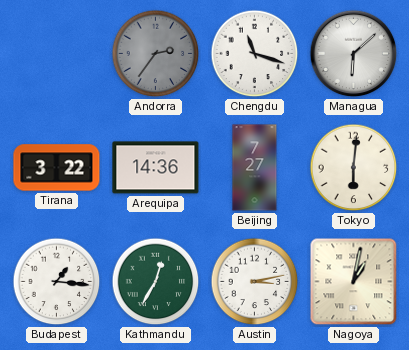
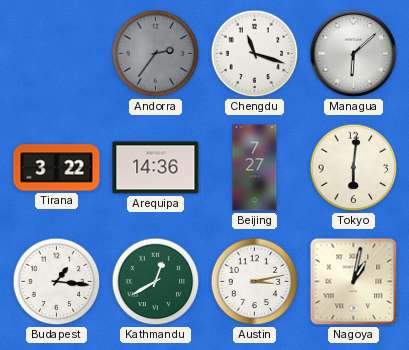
Kathmandu: 12:35 -> 12:40 (156, 282)
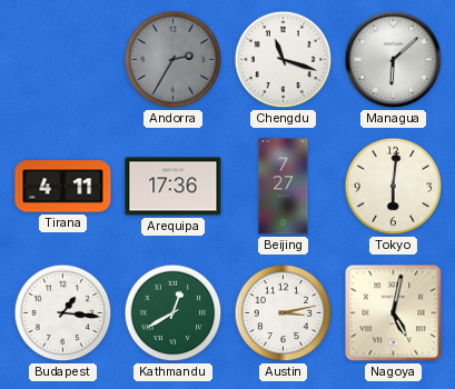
Andorra: 2:36 -> 2:35 (174, 60)
Tirana: 3:22 -> 4:11 (63, 187)
Arequipa: 14:36 -> 17:36 (174, 187)
Nagoya: 1:02 -> 5:02 (394, 313)
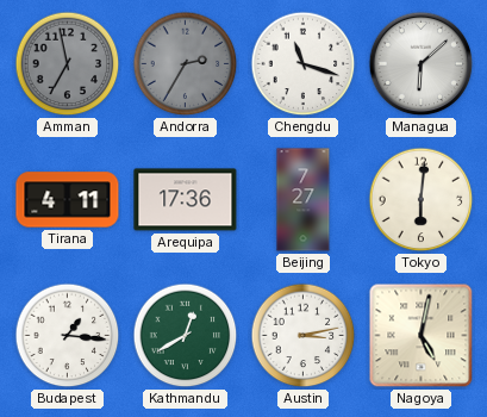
Amman: none -> 6:58 (68, 64)
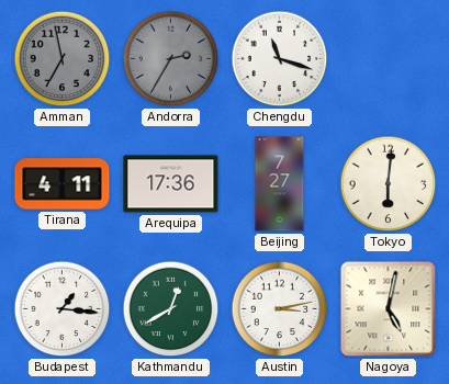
Managua: 6:08 -> none (422, 64)
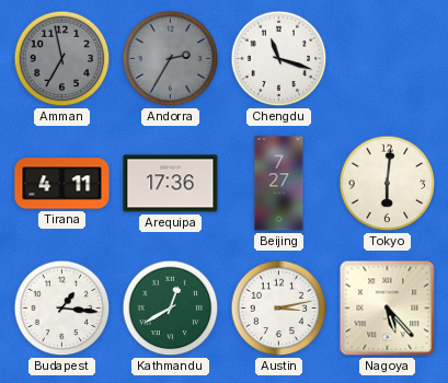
Nagoya: 5:02 -> 5:23 (388, 309)
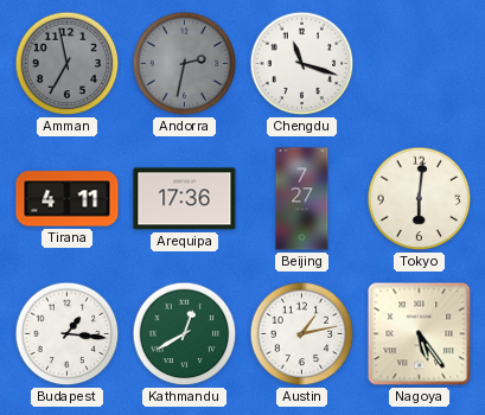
Andorra: 2:35 -> 2:32 (185, 64)
Austin: 3:13 -> 1:13 (302, 334)
Nagoya: 5:23 -> 5:24 (420, 334)
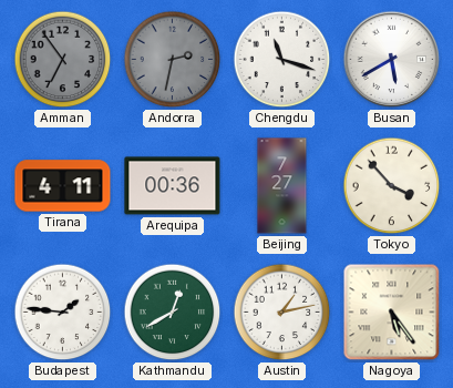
Amman: 6:58 -> 6:54 (63, 60)
Busan: none -> 5:40 (392, 60)
Arequipa: 17:36 -> 00:36 (173, 186)
Tokyo: 6:01 -> 3:53 (392, 186)
Budapest: 1:16 -> 1:46 (63, 313)
